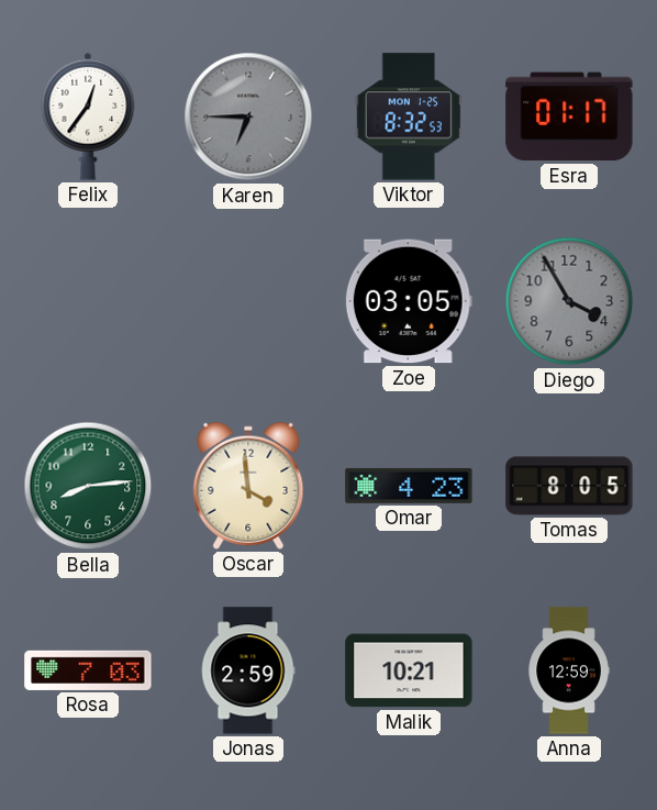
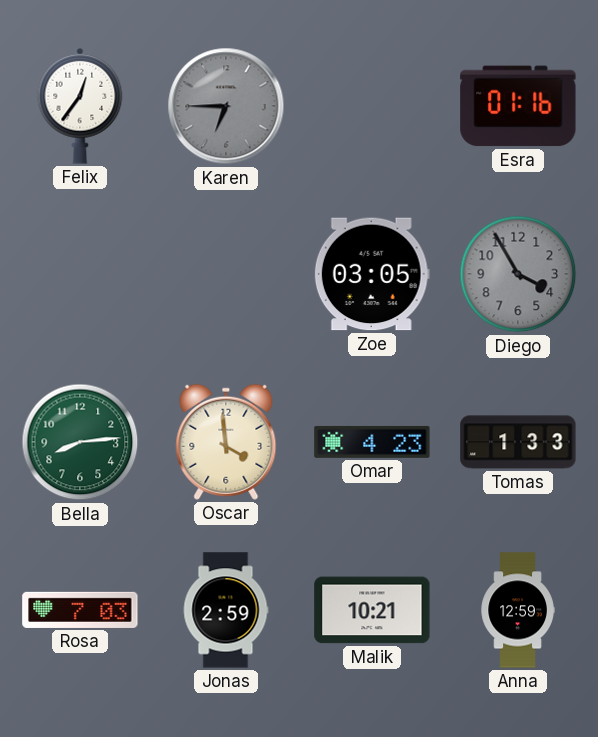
Viktor: 8:32 -> none (409, 116)
Esra: 01:17 -> 01:16 (518, 106)
Tomas: 8:05 -> 1:33 (518, 442)
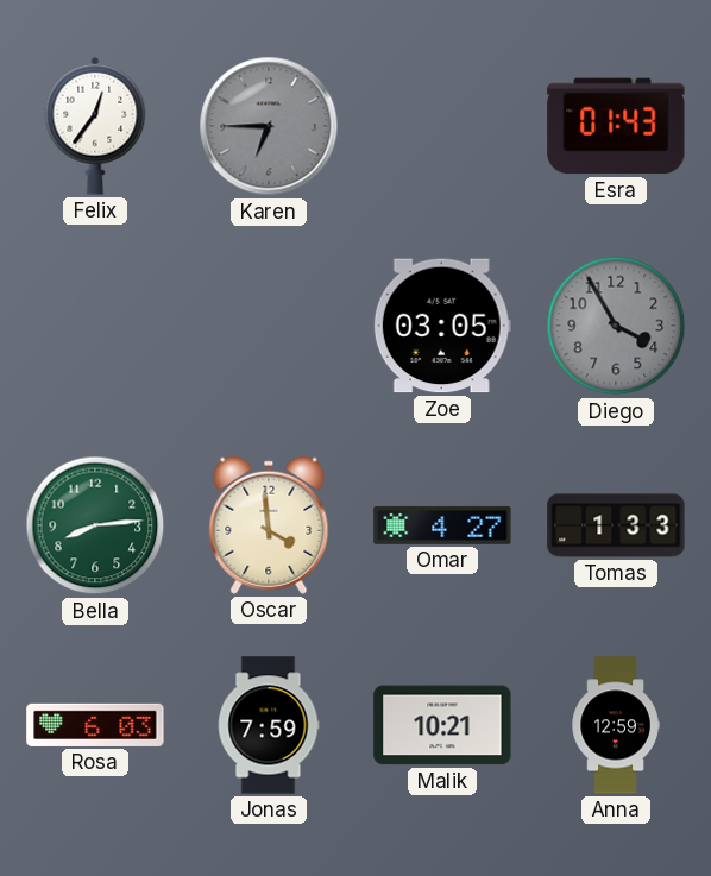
Esra: 01:16 -> 01:43 (616, 126)
Omar: 4:23 -> 4:27 (442, 525)
Rosa: 7:03 -> 6:03 (95, 725)
Jonas: 2:59 -> 7:59 (269, 725)
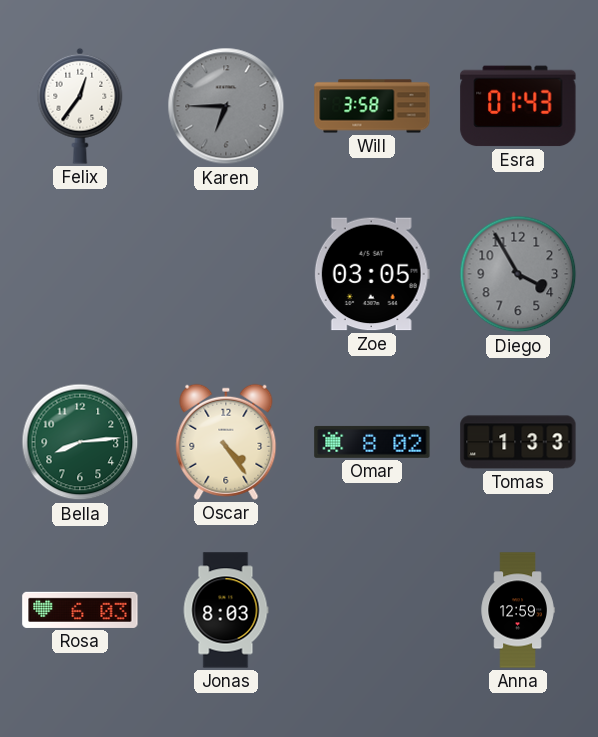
Will: none -> 3:58 (372, 106)
Oscar: 3:59 -> 4:24 (226, 442)
Omar: 4:27 -> 8:02 (372, 442)
Jonas: 7:59 -> 8:03 (226, 610)
Malik: 10:21 -> none (442, 725)
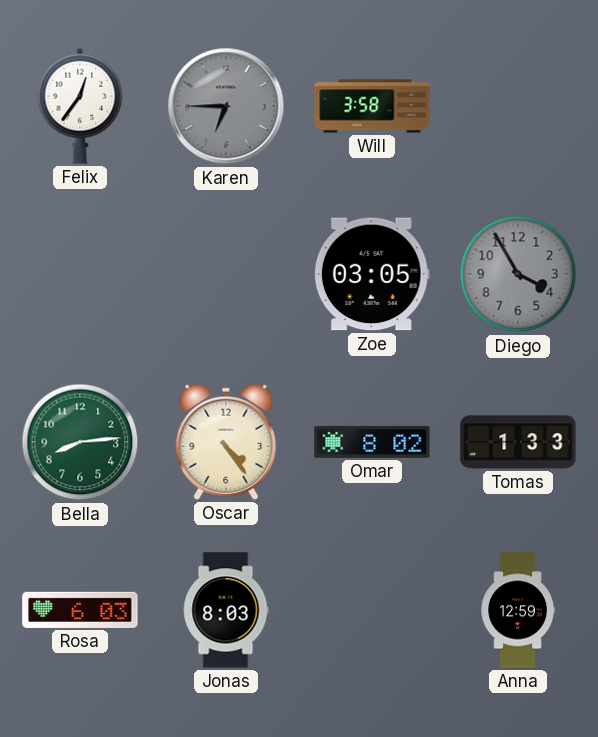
Esra: 01:43 -> none (518, 106)
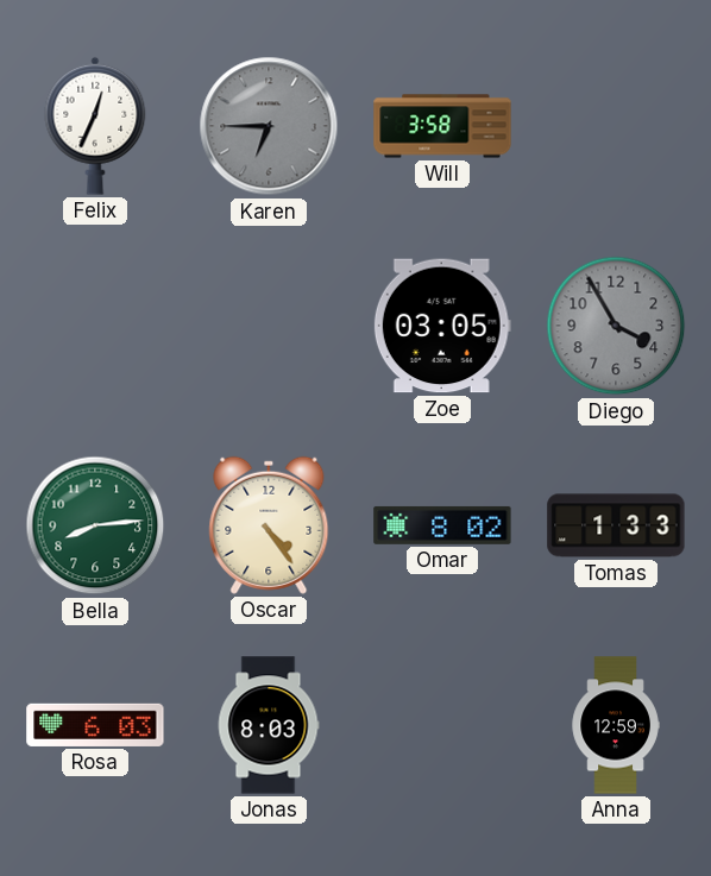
Felix: 12:36 -> 12:34 (95, 126)
